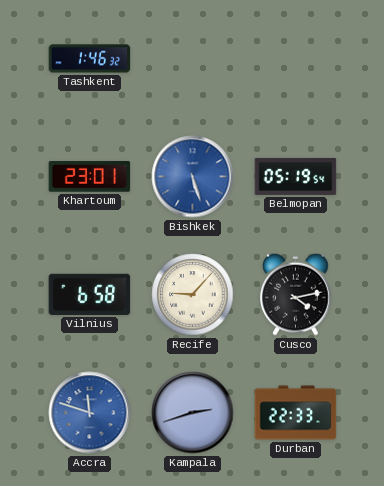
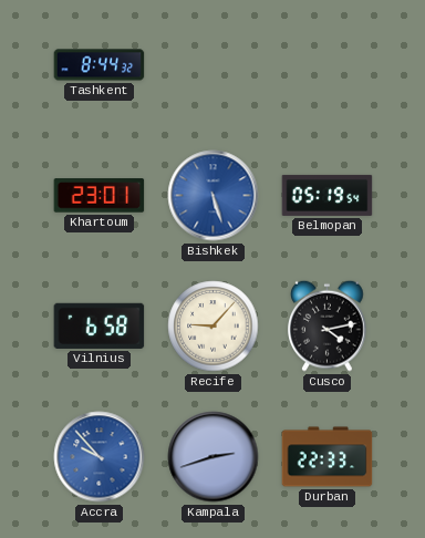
Tashkent: 1:46 -> 8:44 (100, 65)
Accra: 11:48 -> 9:53 (100, 457)
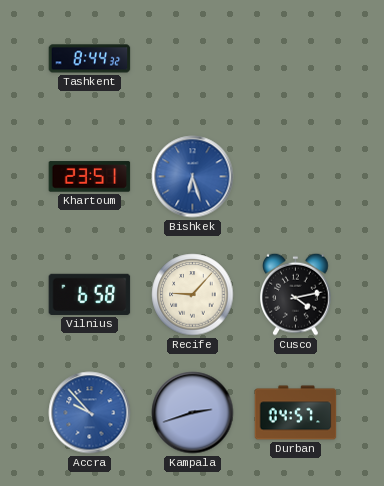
Khartoum: 23:01 -> 23:51 (90, 177)
Bishkek: 5:27 -> 6:27 (193, 177)
Belmopan: 05:19 -> none (328, 195)
Durban: 22:33 -> 04:57 (296, 413)
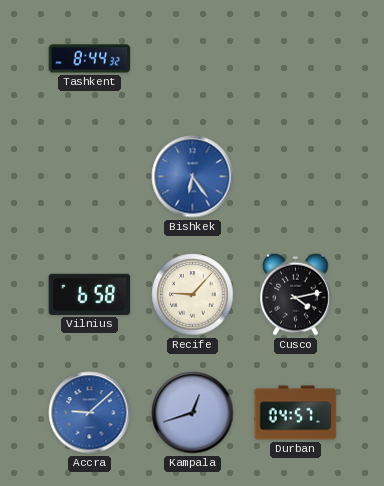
Khartoum: 23:51 -> none (90, 177)
Bishkek: 6:27 -> 6:24 (193, 177)
Accra: 9:53 -> 9:08 (90, 413)
Kampala: 2:42 -> 12:42 (193, 413)
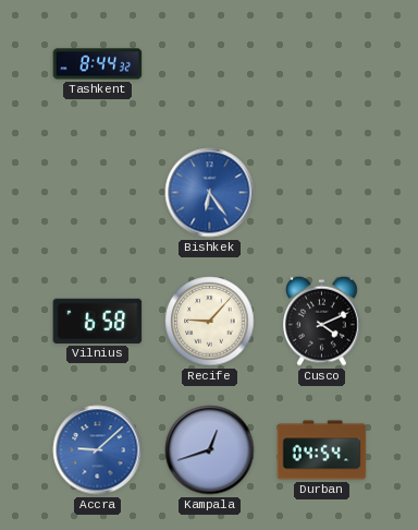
Cusco: 4:13 -> 4:11 (322, 321)
Durban: 04:57 -> 04:54 (322, 450)
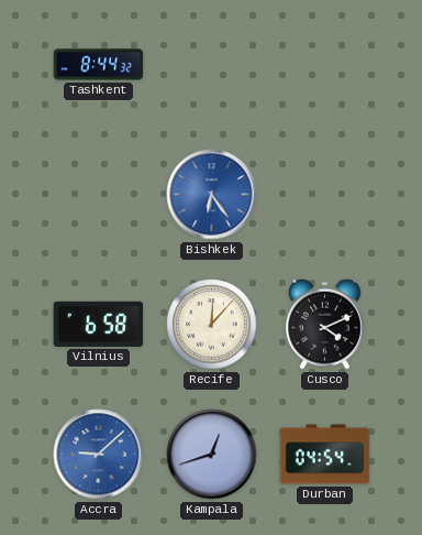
Recife: 9:07 -> 12:07 (212, 325)
